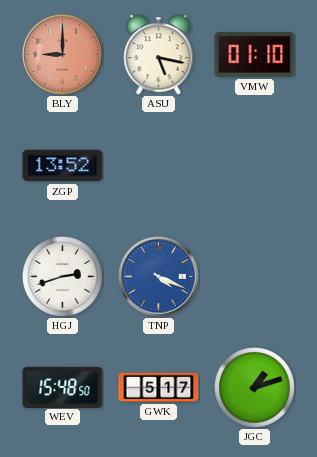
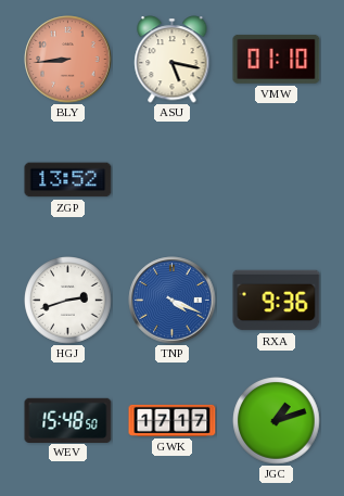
BLY: 9:00 -> 8:44 (68, 60)
RXA: none -> 9:36 (277, 301)
GWK: 5:17 -> 17:17 (173, 420)
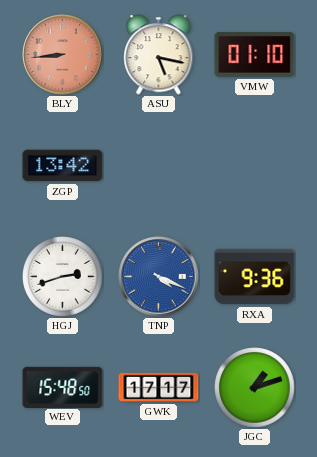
ZGP: 13:52 -> 13:42 (63, 166)
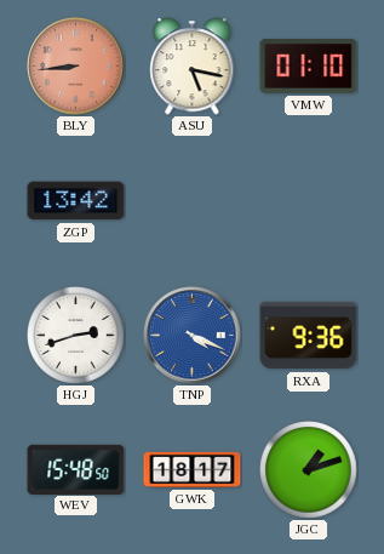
GWK: 17:17 -> 18:17 (193, 469)
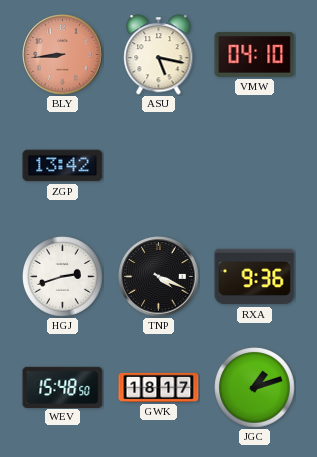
VMW: 01:10 -> 04:10 (255, 54)
TNP dial: blue -> black (159, 277)
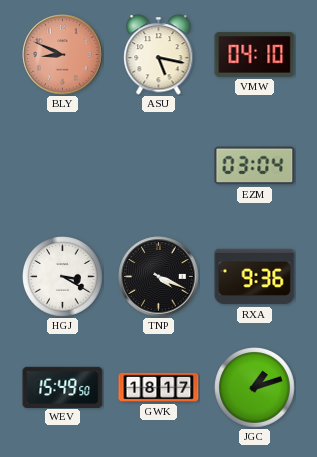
BLY: 8:44 -> 8:49 (63, 55)
ZGP: 13:42 -> none (63, 166)
EZM: none -> 03:04 (255, 166)
HGJ: 2:42 -> 3:20 (63, 277)
WEV: 15:48 -> 15:49 (63, 387)
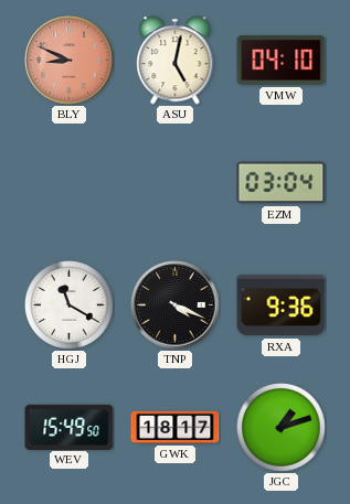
ASU: 5:17 -> 5:02 (176, 61)
HGJ: 3:20 -> 11:20 (70, 305)
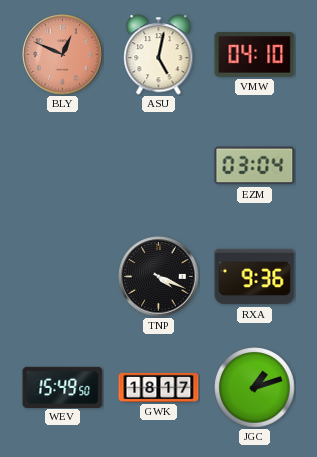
BLY: 8:49 -> 12:49 (63, 55)
HGJ: 11:20 -> none (70, 305)
